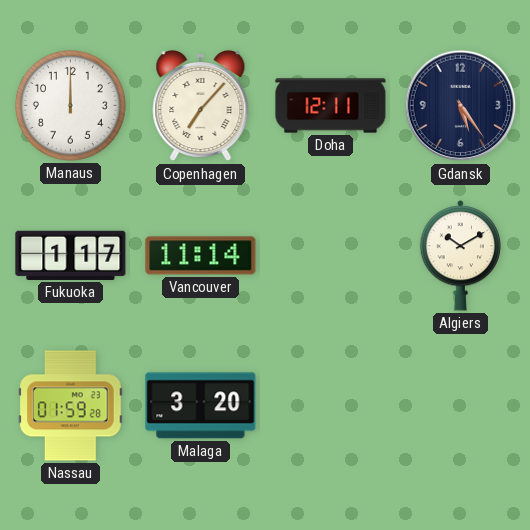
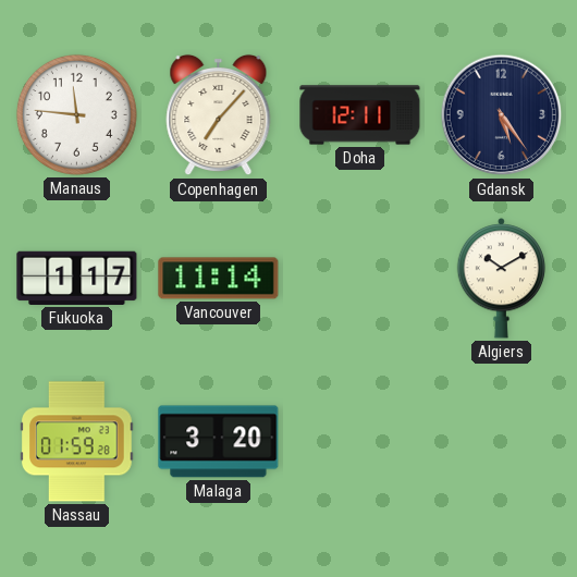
Manaus: 12:00 -> 11:46 (76, 114)
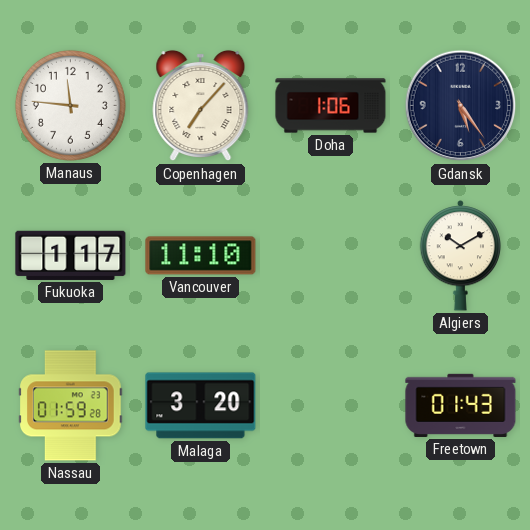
Doha: 12:11 -> 1:06 (331, 106)
Vancouver: 11:14 -> 11:10 (201, 256)
Freetown: none -> 01:43 (461, 405)
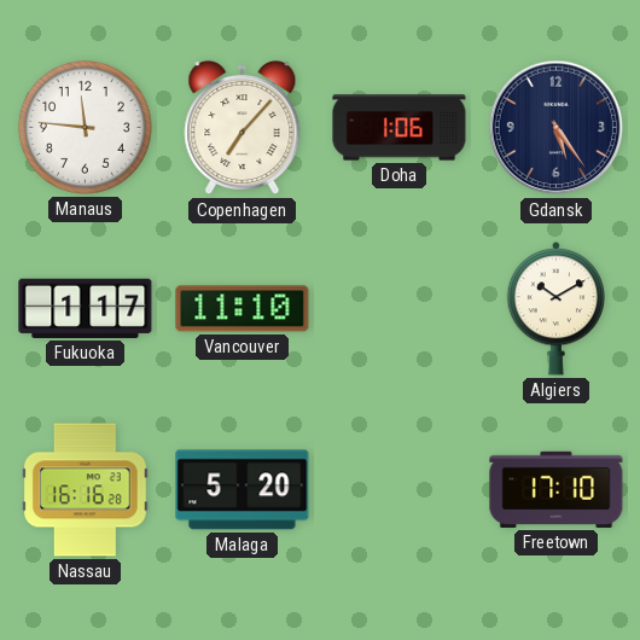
Nassau: 01:59 -> 16:16 (86, 490)
Malaga: 3:20 -> 5:20 (243, 490)
Freetown: 01:43 -> 17:10 (557, 489)
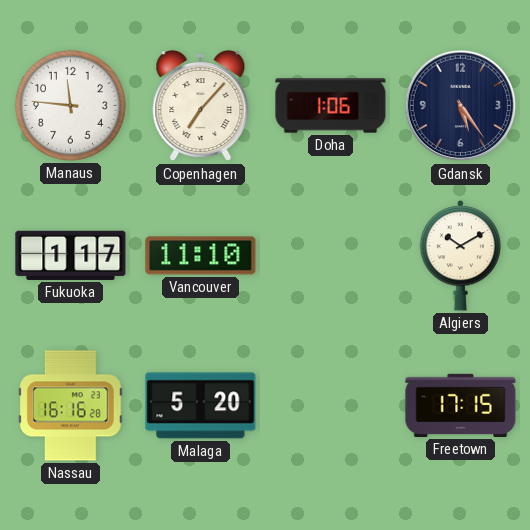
Freetown: 17:10 -> 17:15 (461, 405)
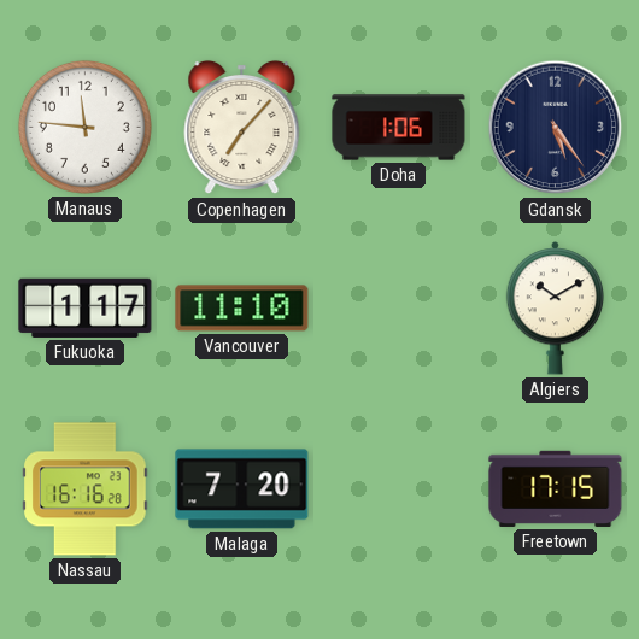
Malaga: 5:20 -> 7:20 (242, 489)
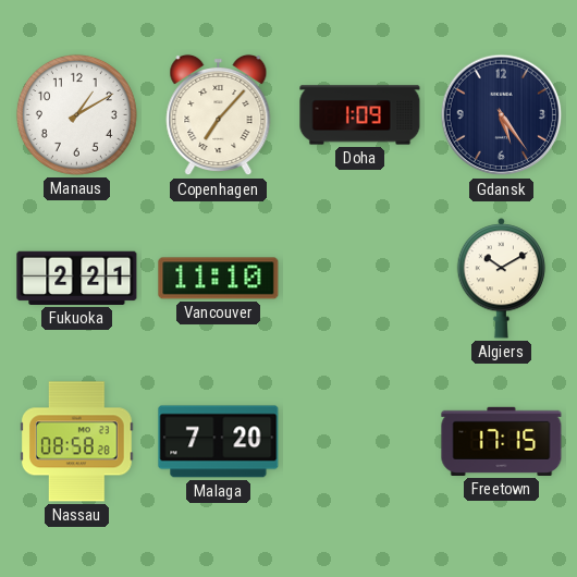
Manaus: 11:46 -> 1:10 (76, 114)
Doha: 1:06 -> 1:09 (360, 115)
Fukuoka: 1:17 -> 2:21 (77, 278)
Nassau: 16:16 -> 08:58 (77, 442)
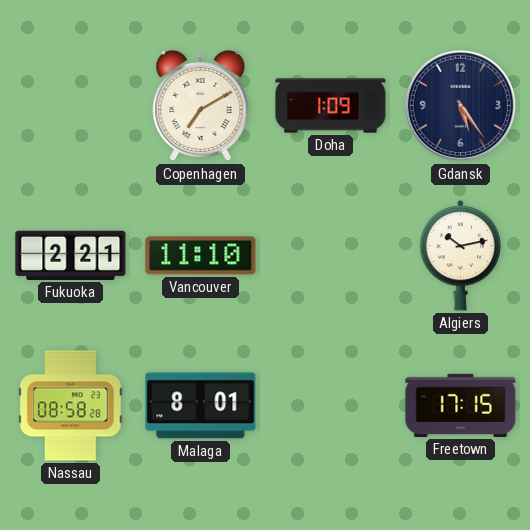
Manaus: 1:10 -> none (76, 114)
Copenhagen: 7:07 -> 7:10 (201, 106)
Algiers: 10:10 -> 10:13 (461, 256)
Malaga: 7:20 -> 8:01 (201, 406)
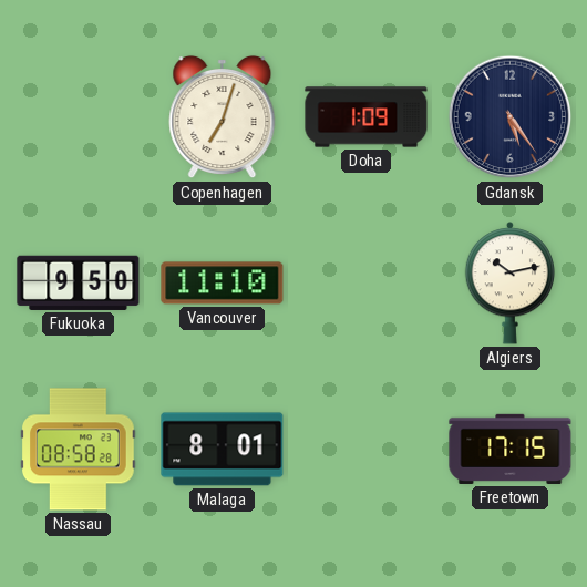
Copenhagen: 7:10 -> 7:03 (223, 117)
Fukuoka: 2:21 -> 9:50 (79, 282)
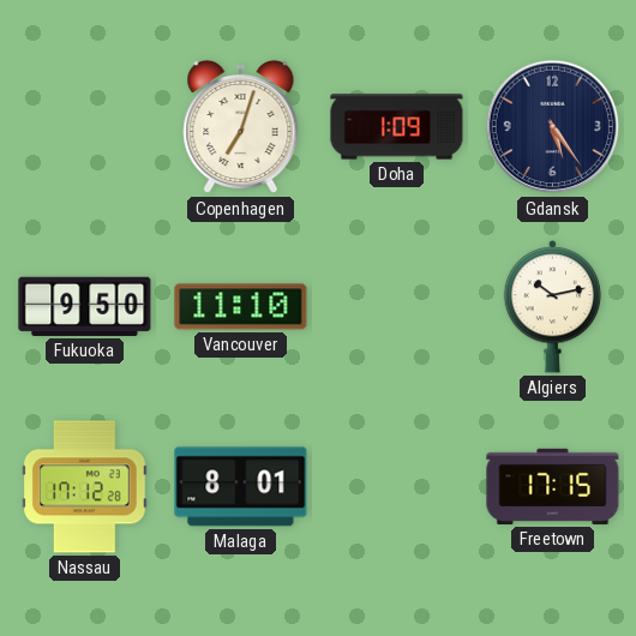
Nassau: 08:58 -> 17:12 (85, 487)
